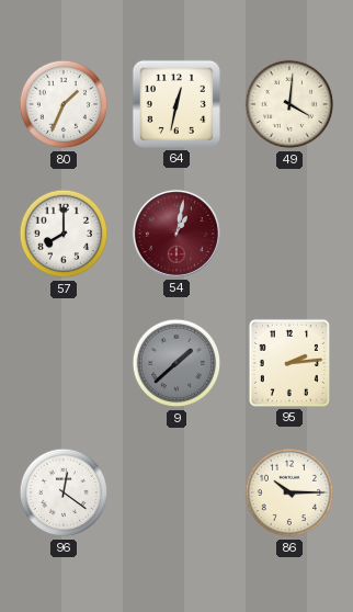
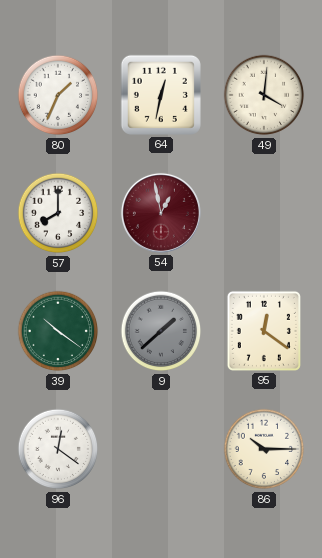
54: 1:02 -> 12:58 (161, 213)
39: none -> 10:21 (58, 331)
95: 2:14 -> 12:21 (264, 331)
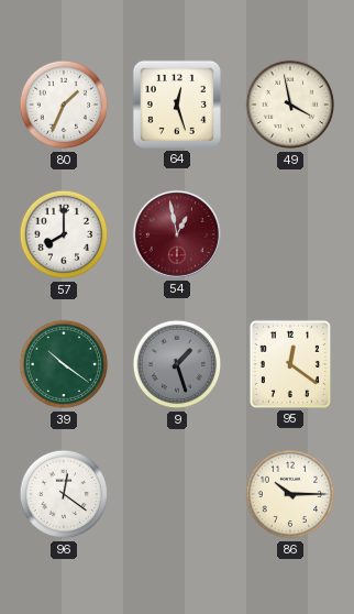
64: 12:32 -> 12:27 (177, 105)
49: 4:01 -> 3:58 (290, 105)
9: 1:38 -> 1:27 (177, 364)
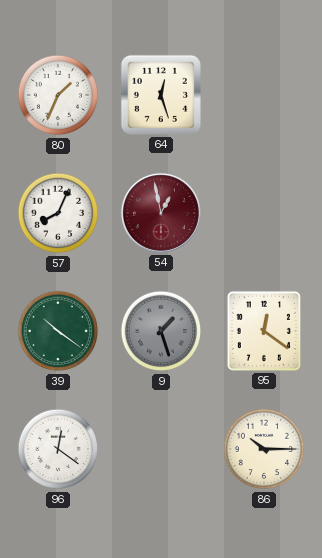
49: 3:58 -> none (290, 105)
57: 8:00 -> 8:04 (58, 213)
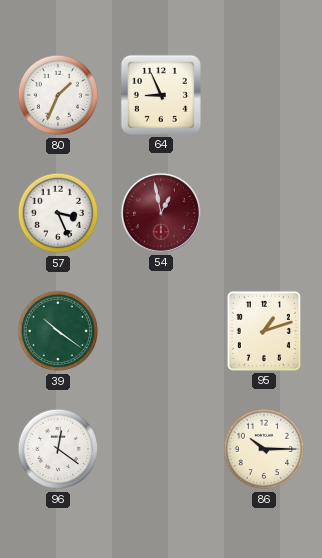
64: 12:27 -> 8:56 (161, 95)
57: 8:04 -> 3:26 (58, 213)
9: 1:27 -> none (161, 331)
95: 12:21 -> 1:12 (264, 331)
